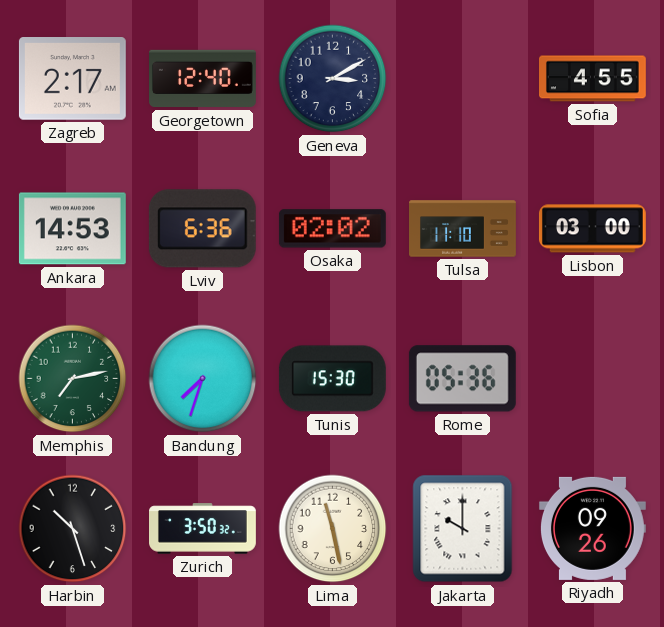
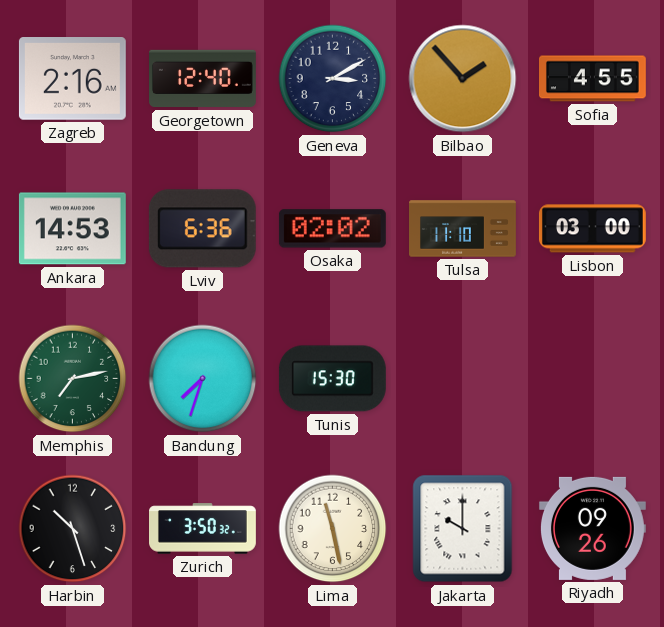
Zagreb: 2:17 -> 2:16 (72, 79)
Bilbao: none -> 1:53 (463, 79)
Rome: 05:36 -> none (462, 379)
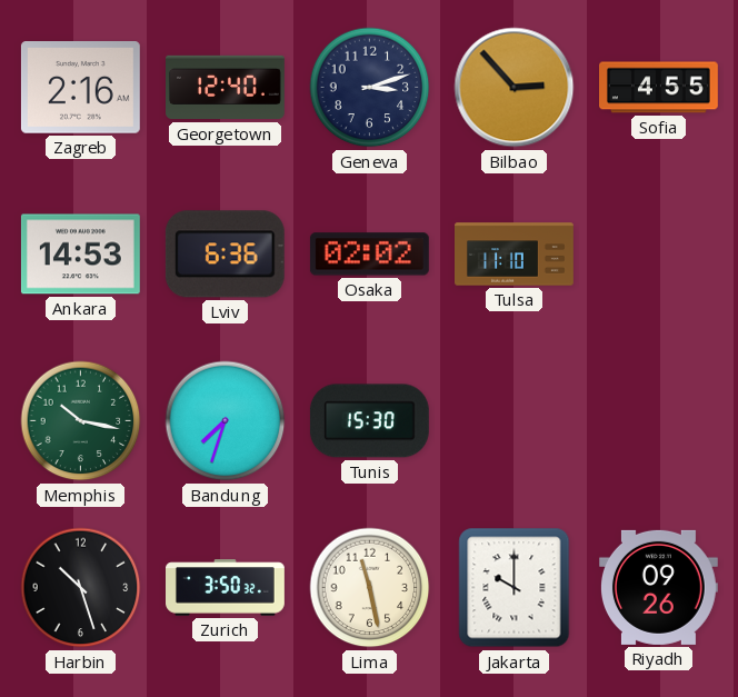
Geneva: 3:10 -> 3:12 (370, 88)
Bilbao: 1:53 -> 2:53 (515, 88)
Lisbon: 03:00 -> none (592, 229)
Memphis: 7:13 -> 10:17 (81, 421)
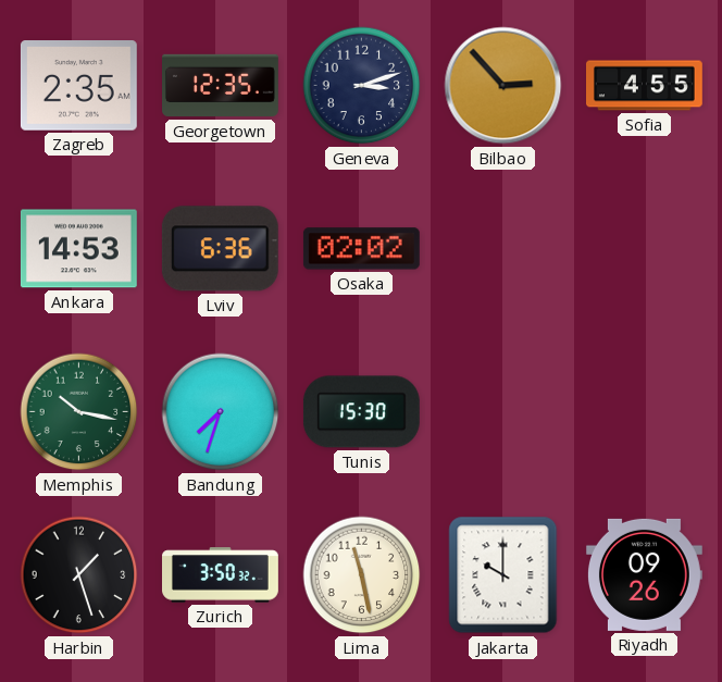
Zagreb: 2:16 -> 2:35 (78, 86)
Georgetown: 12:40 -> 12:35 (221, 86)
Tulsa: 11:10 -> none (515, 255)
Harbin: 10:27 -> 1:27 (79, 575)
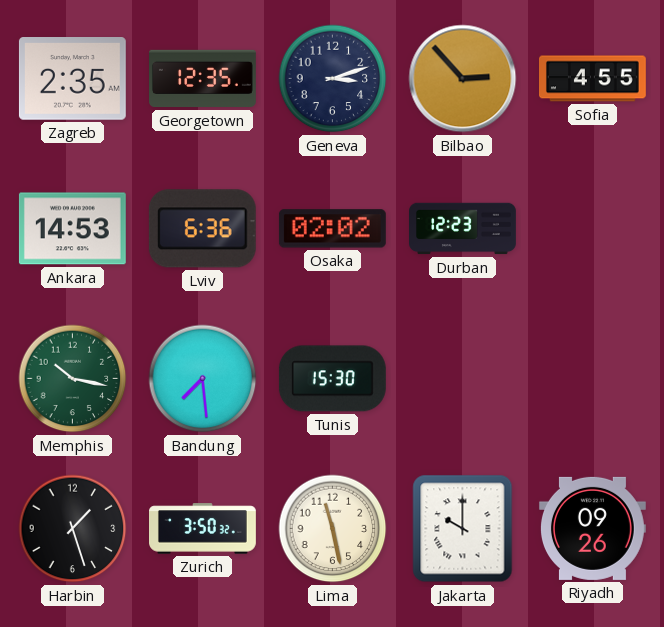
Durban: none -> 12:23 (463, 229)
Bandung: 7:33 -> 7:29 (203, 379)
